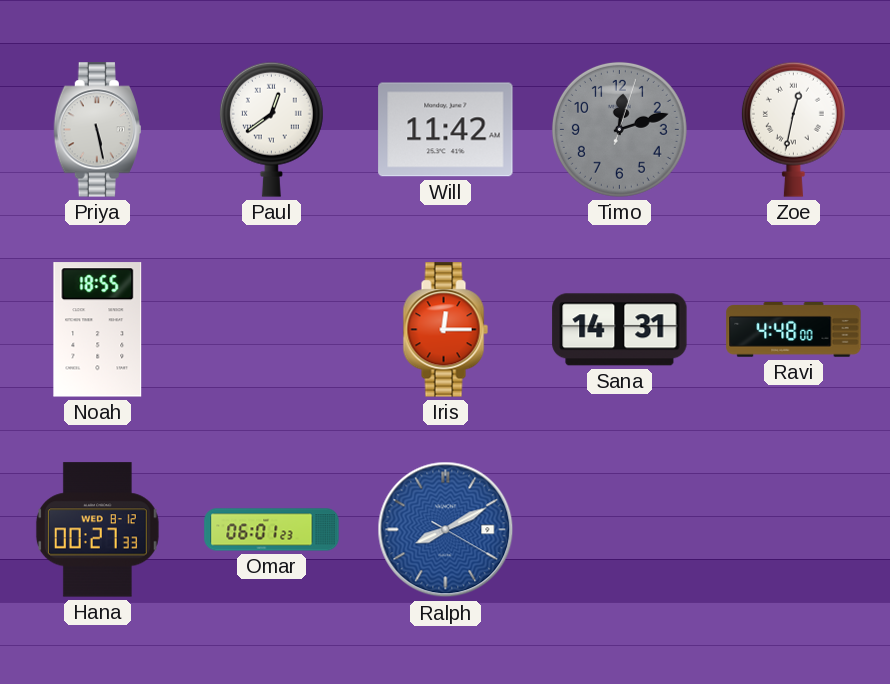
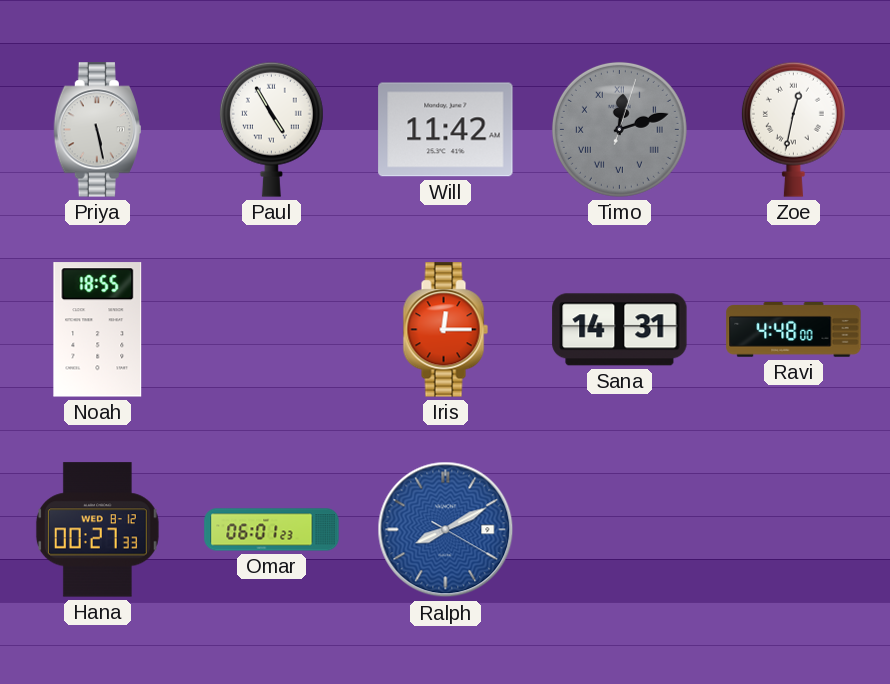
Paul: 12:39 -> 4:55 (271, 129)
Timo numerals: Arabic -> Roman (619, 129)
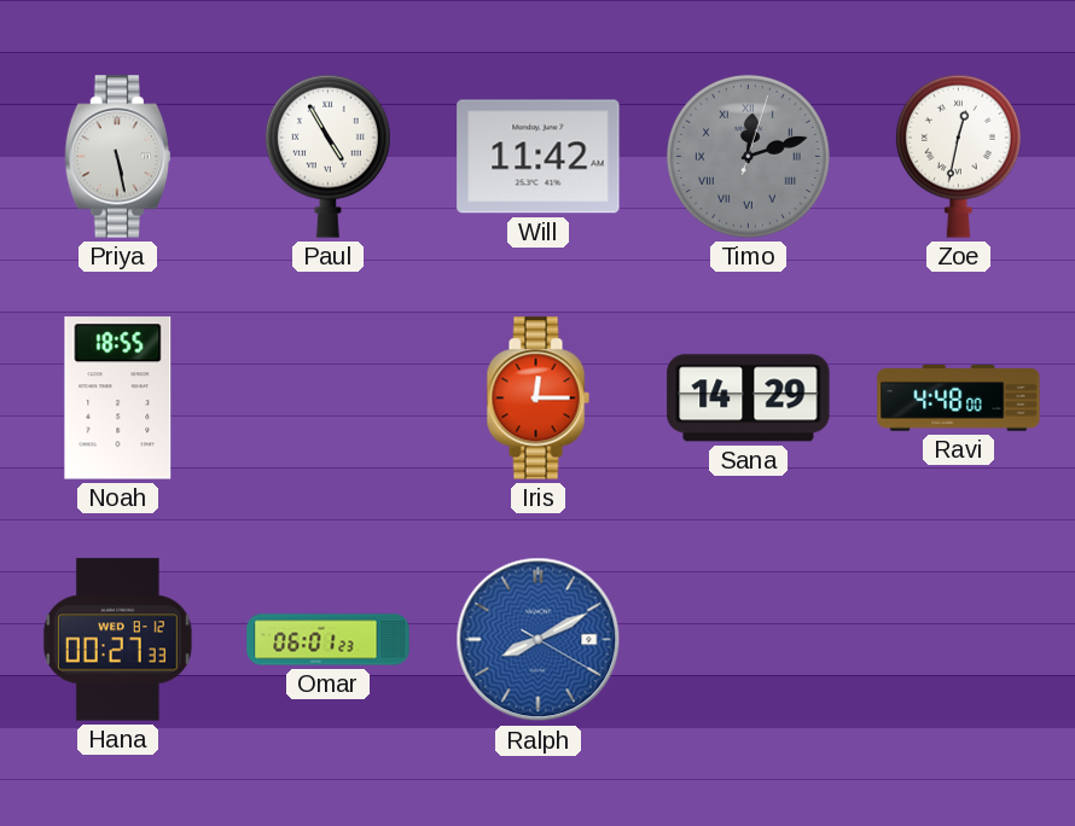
Sana: 14:31 -> 14:29 (749, 399)
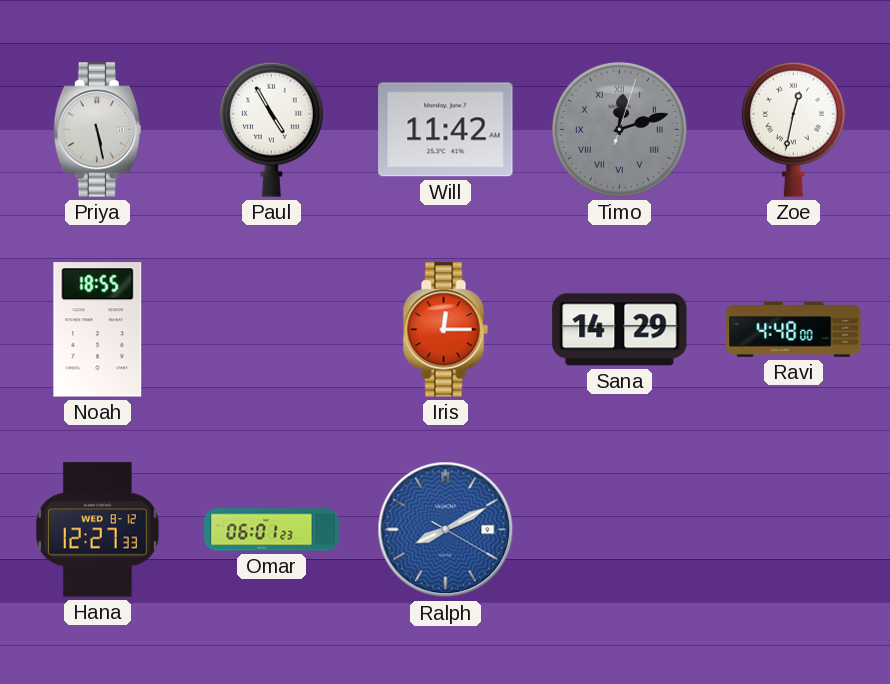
Hana: 00:27 -> 12:27 (97, 530)
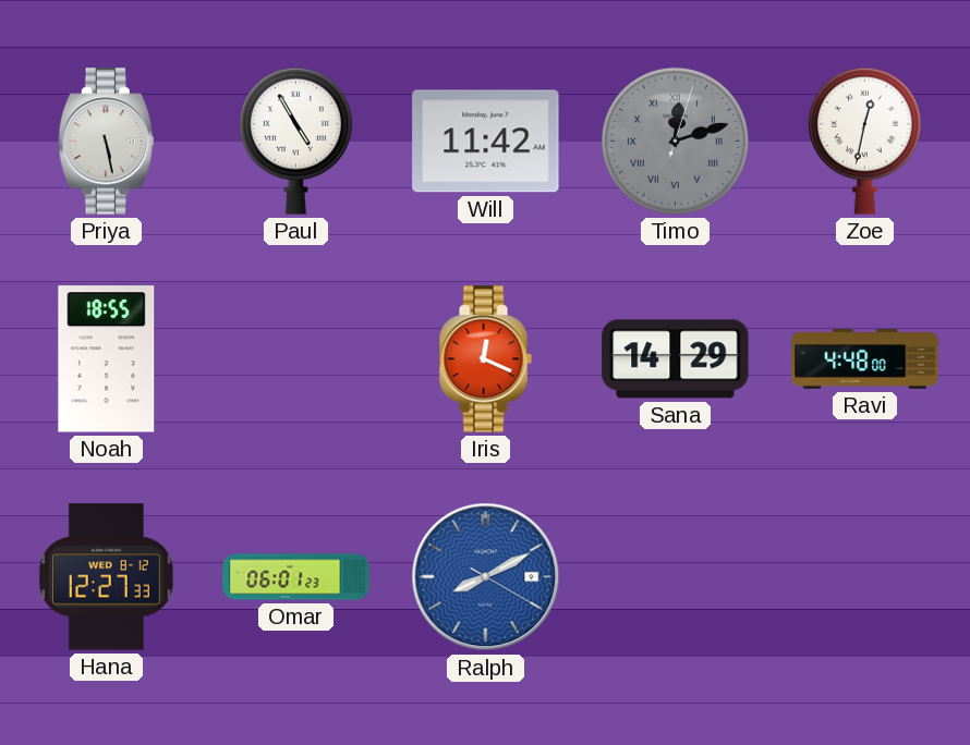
Iris: 12:15 -> 12:19 (485, 359)
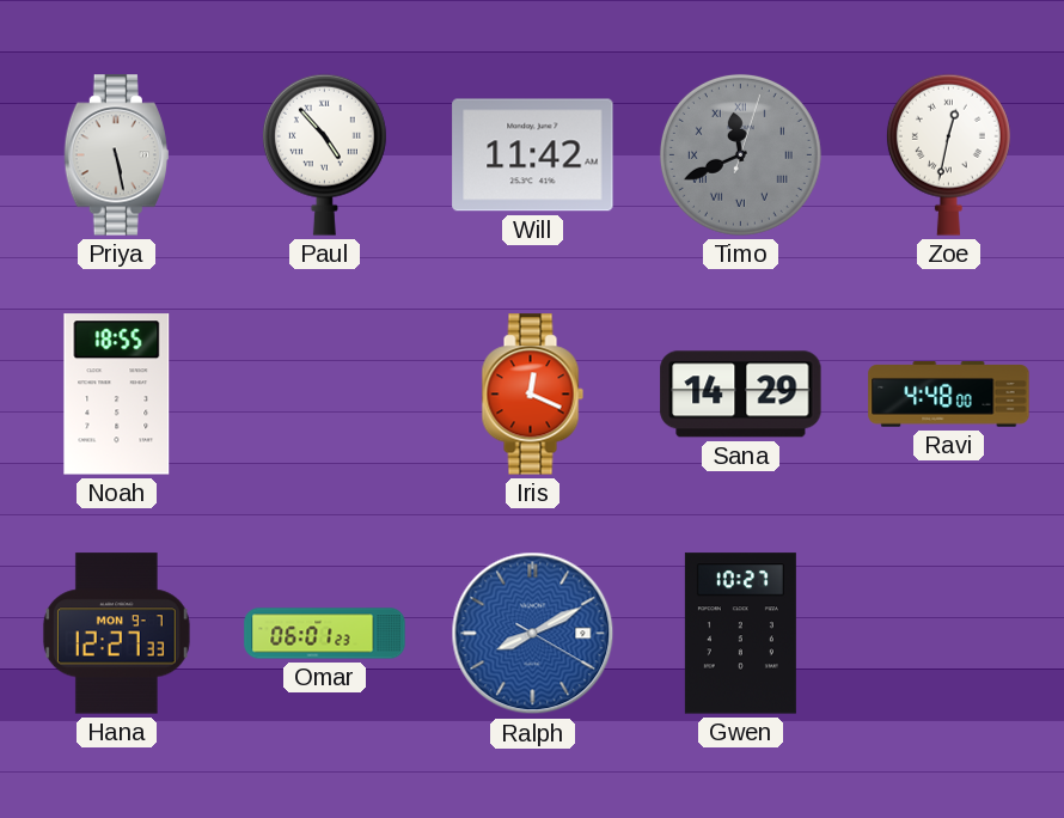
Paul: 4:55 -> 4:53 (324, 154)
Timo: 12:12 -> 11:41 (740, 154)
Hana date: WED 8-12 -> MON 9-7 (116, 634)
Gwen: none -> 10:27 (740, 634)
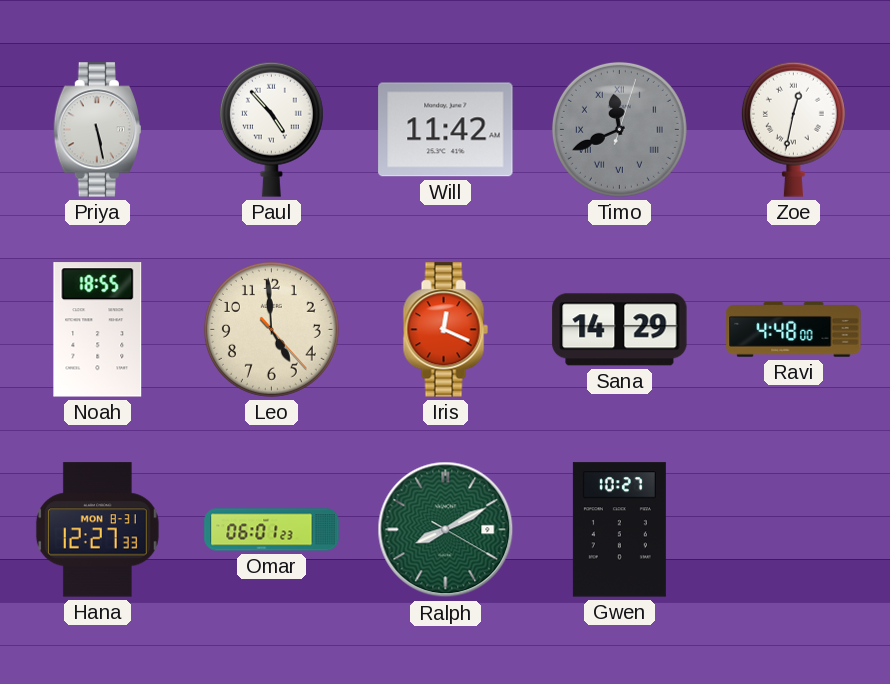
Leo: none -> 4:59 (271, 329)
Hana date: MON 9-7 -> MON 8-31 (97, 530)
Ralph dial: blue -> green (446, 530)
